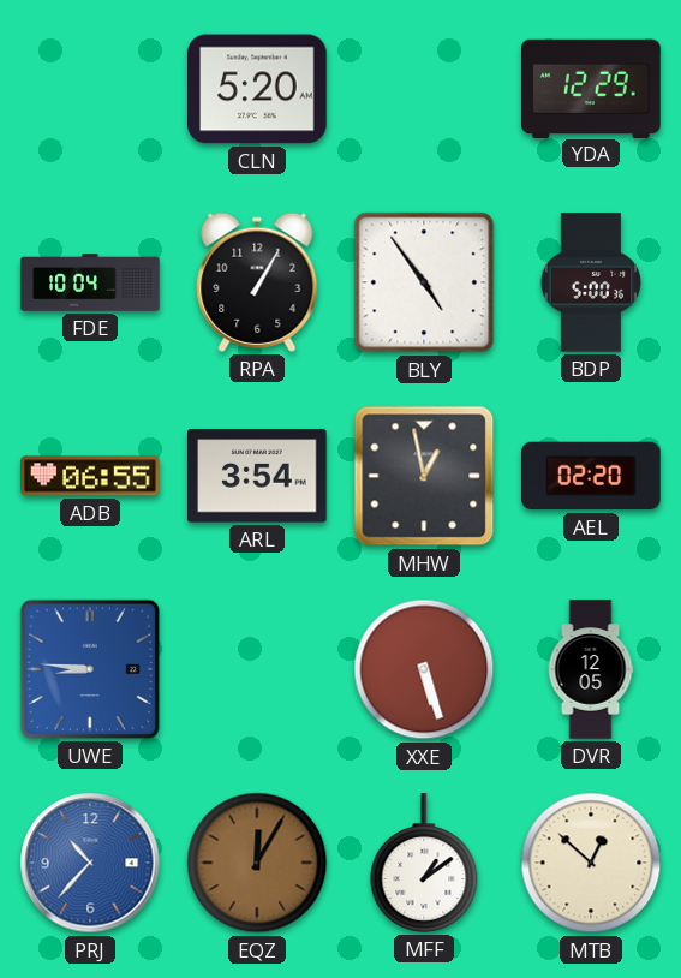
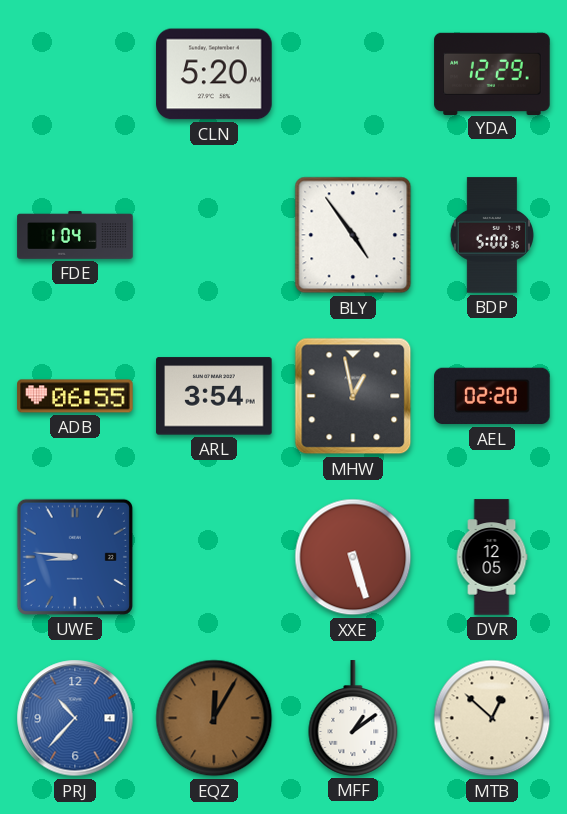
FDE: 10:04 -> 1:04 (75, 235)
RPA: 1:05 -> none (257, 282)
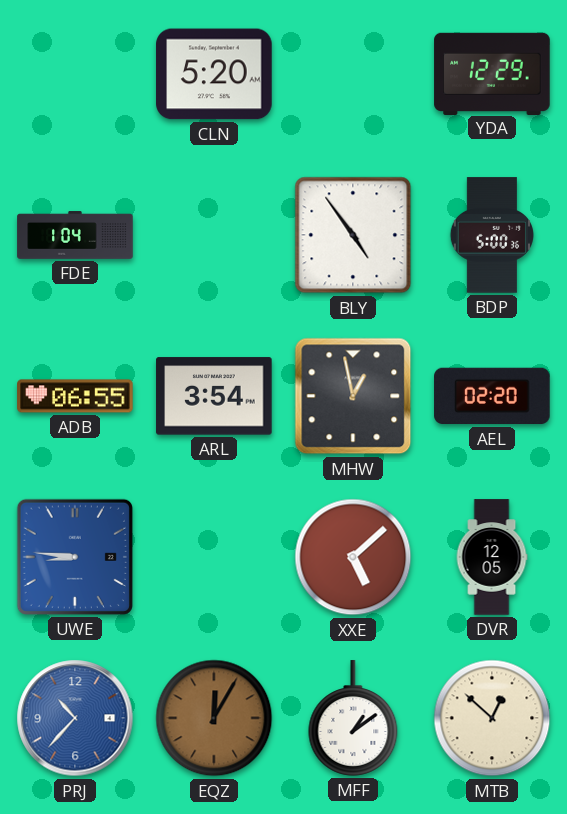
XXE: 5:27 -> 5:08 (353, 557)
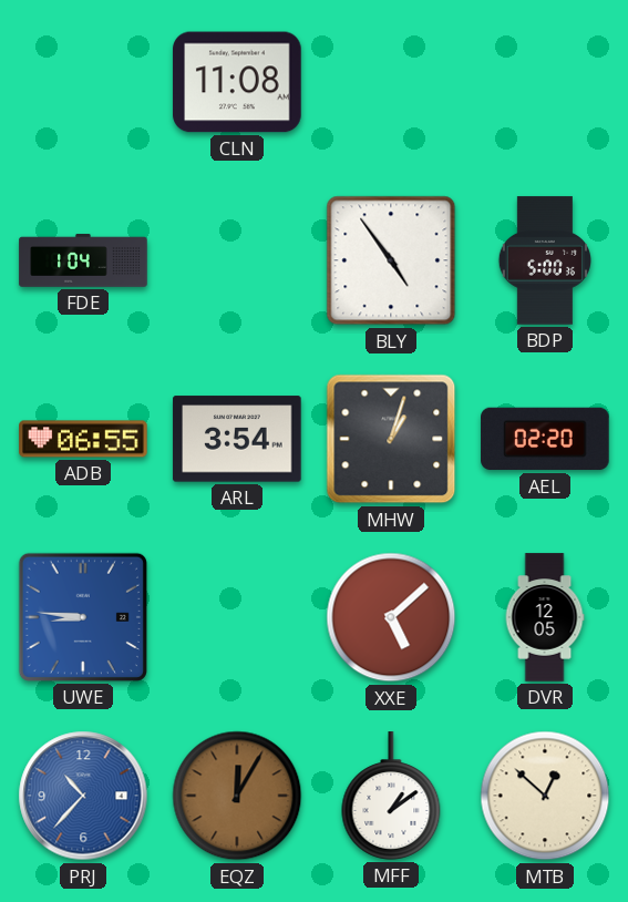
CLN: 5:20 -> 11:08 (237, 82)
YDA: 12:29 -> none (492, 73)
MHW: 12:58 -> 1:03 (391, 439)
